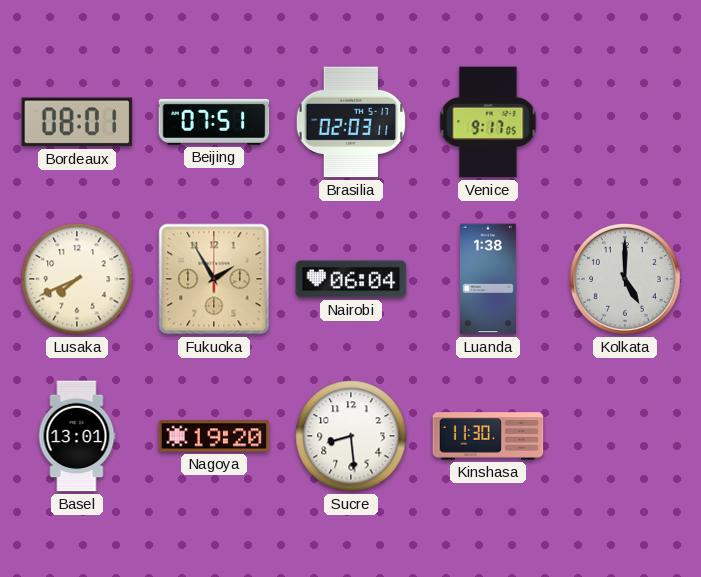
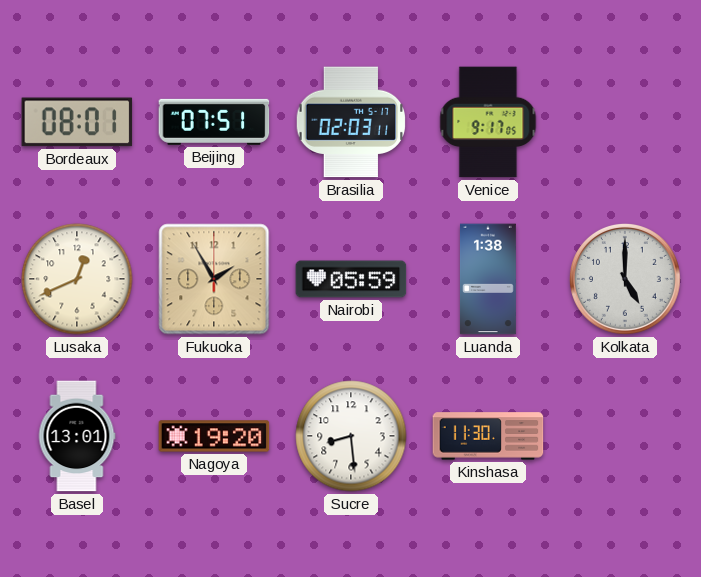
Lusaka: 7:41 -> 12:41 (77, 279)
Nairobi: 06:04 -> 05:59 (351, 279)
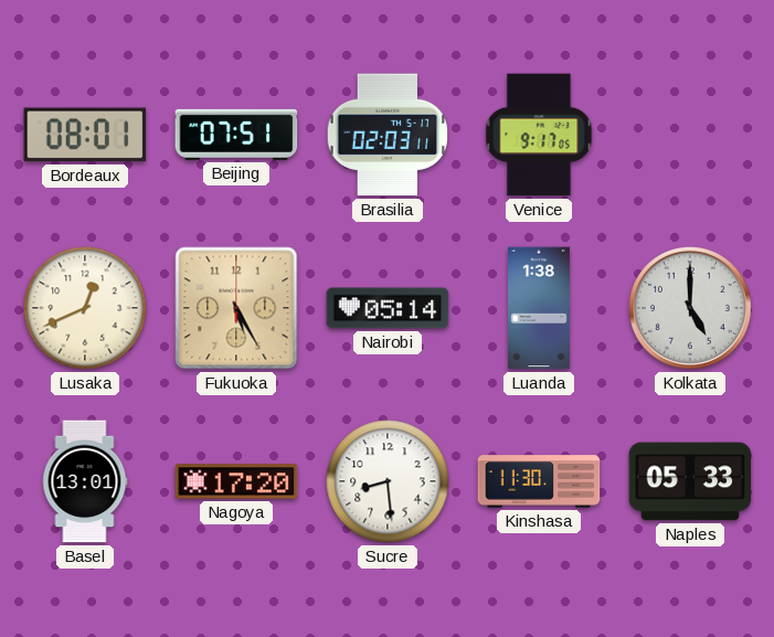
Fukuoka: 1:55 -> 5:25 (236, 308)
Nairobi: 05:59 -> 05:14 (388, 308)
Nagoya: 19:20 -> 17:20 (236, 481)
Naples: none -> 05:33 (690, 481)
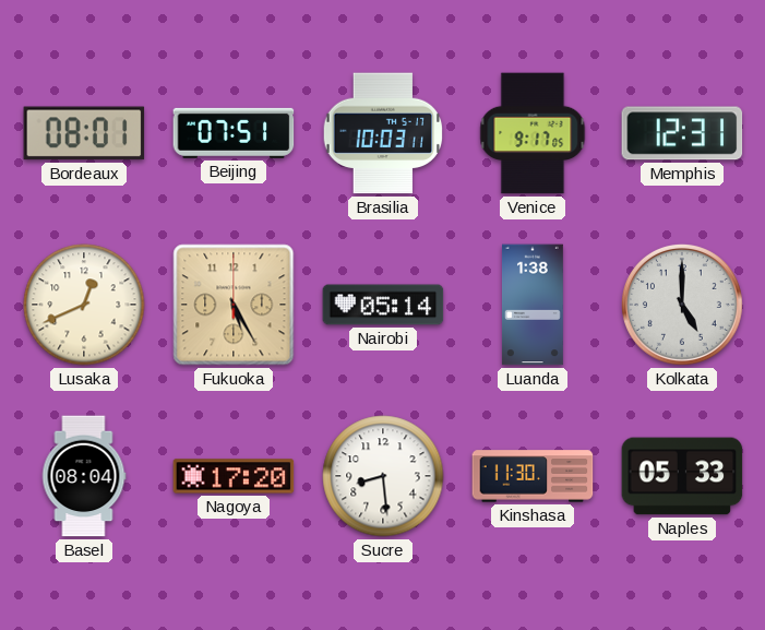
Brasilia: 02:03 -> 10:03 (383, 133)
Memphis: none -> 12:31 (682, 133)
Basel: 13:01 -> 08:04 (84, 476)
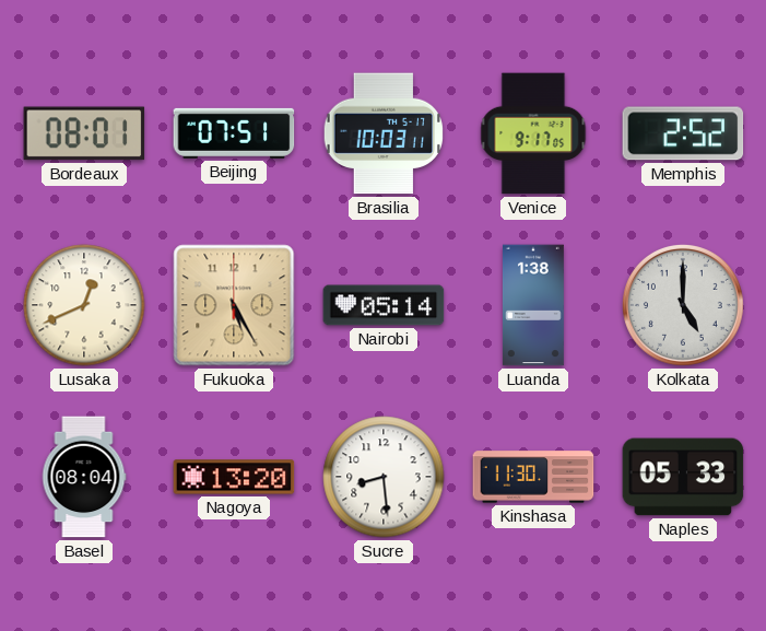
Memphis: 12:31 -> 2:52 (683, 133)
Nagoya: 17:20 -> 13:20 (234, 477)
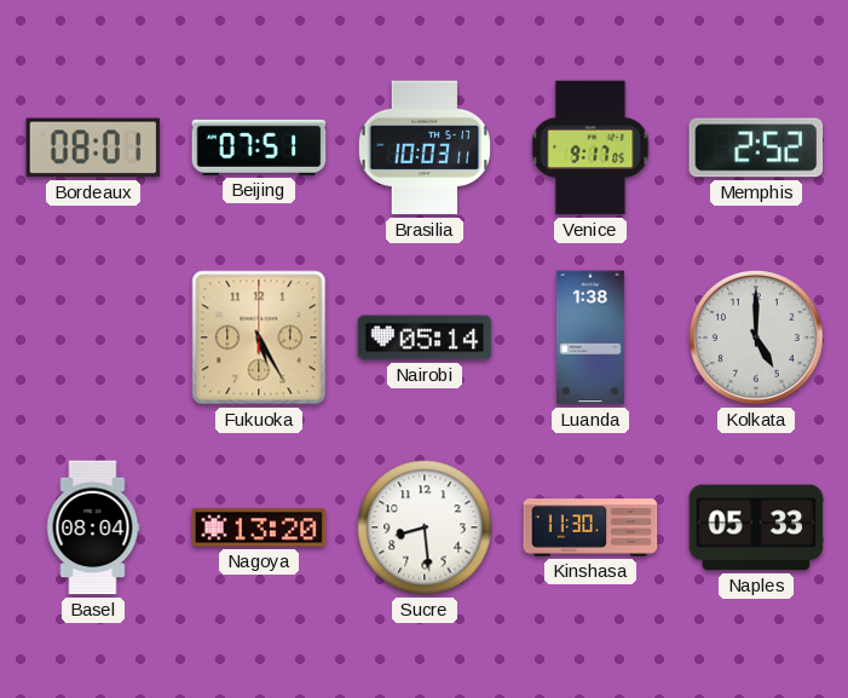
Lusaka: 12:41 -> none (84, 305)
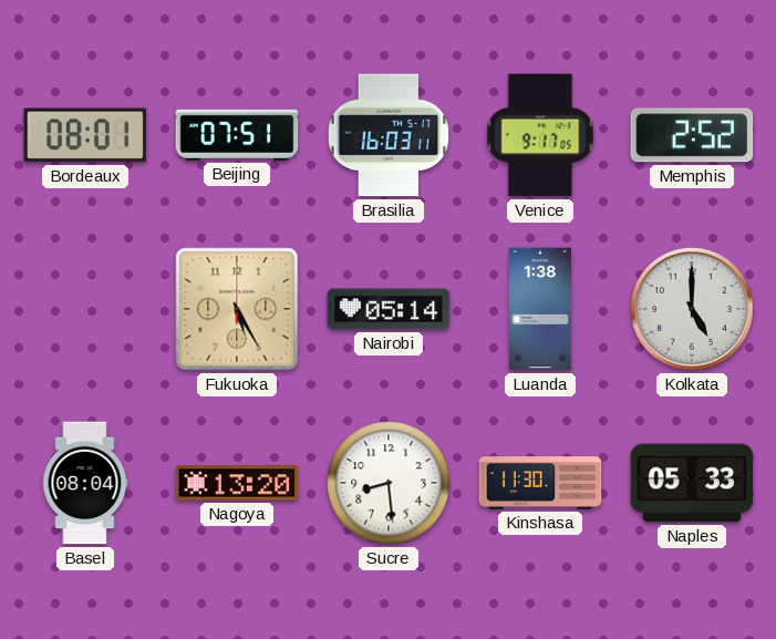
Brasilia: 10:03 -> 16:03 (389, 135)
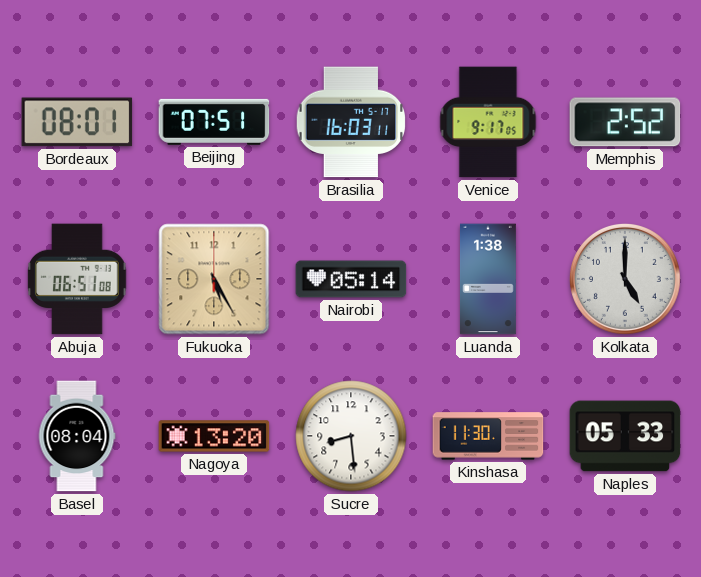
Abuja: none -> 06:51 (77, 279)
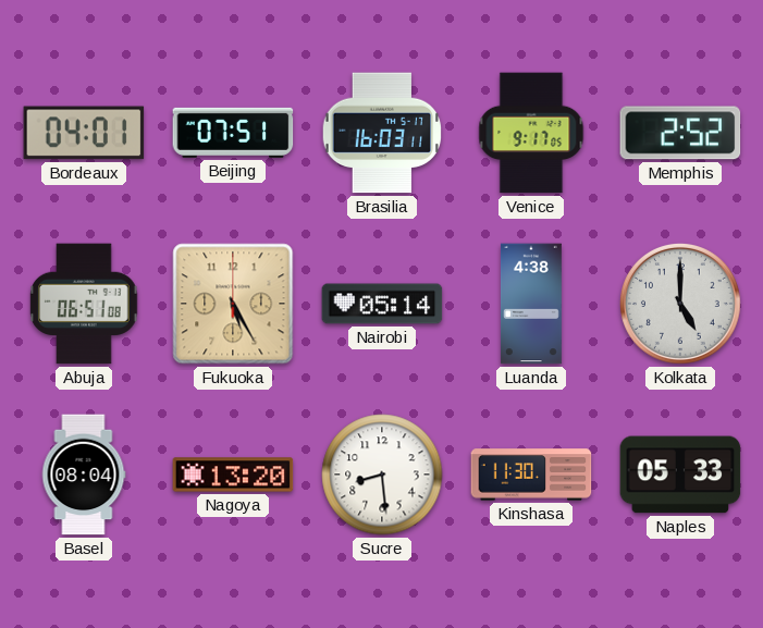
Bordeaux: 08:01 -> 04:01 (84, 133)
Luanda: 1:38 -> 4:38 (531, 304)
